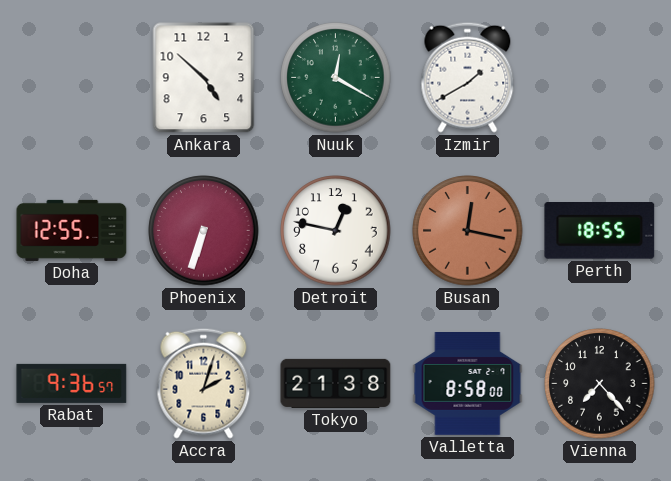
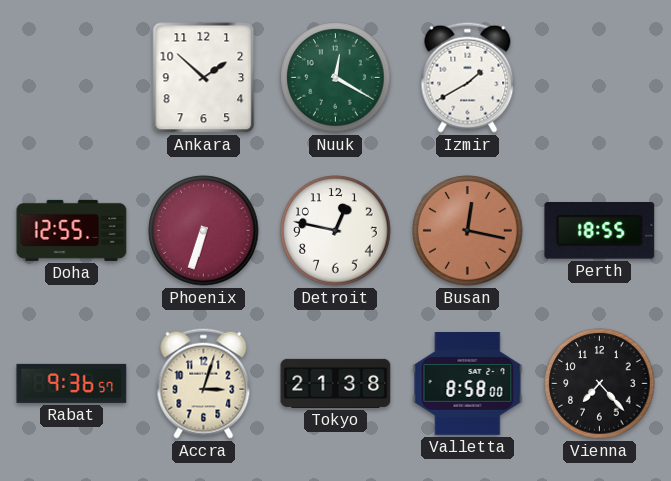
Ankara: 4:52 -> 1:52 (204, 78)
Accra: 2:03 -> 3:03 (204, 383)
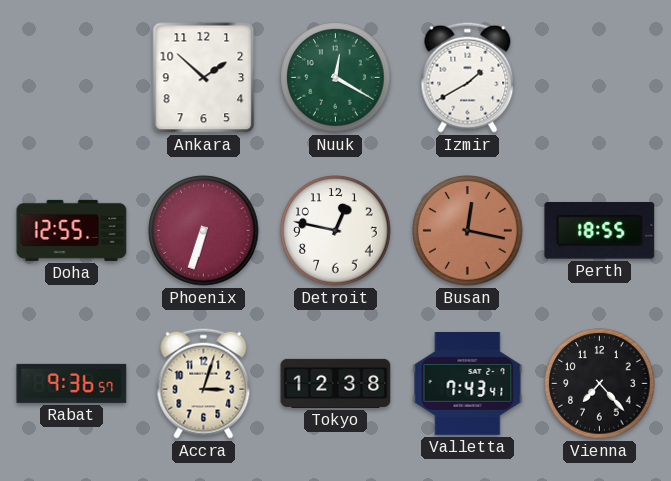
Tokyo: 21:38 -> 12:38 (336, 383)
Valletta: 8:58 -> 7:43 (468, 384)
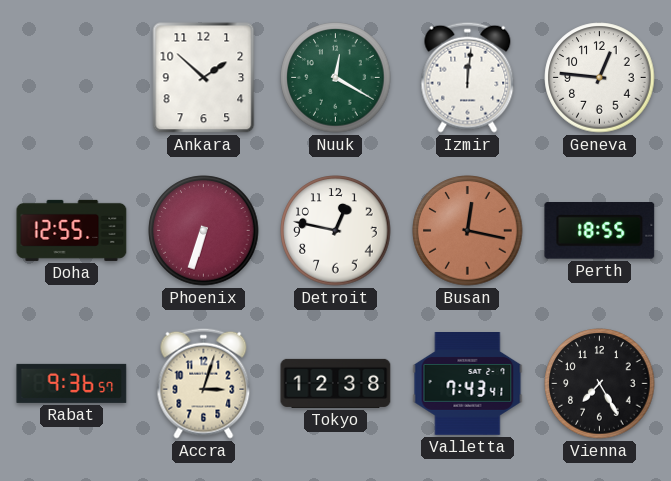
Izmir: 1:40 -> 12:01 (468, 77)
Geneva: none -> 12:46 (600, 78)
Vienna: 7:23 -> 7:25 (600, 384)
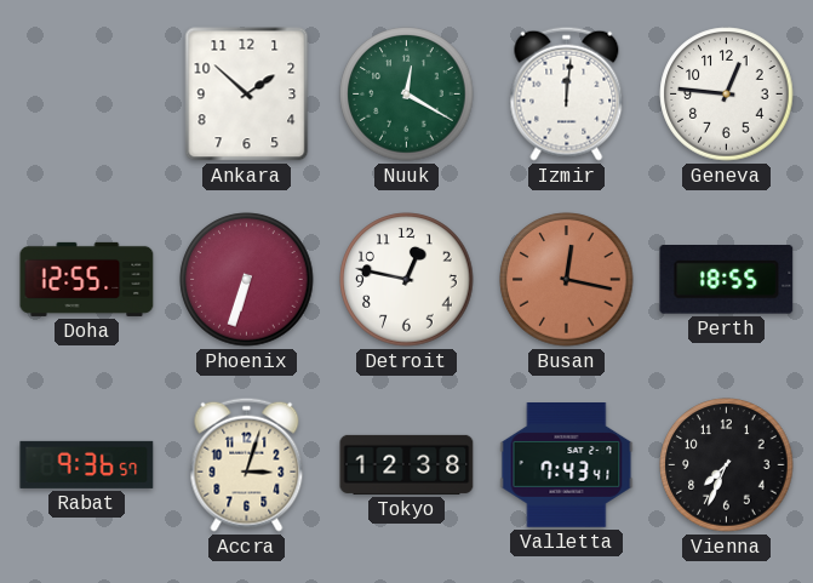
Vienna: 7:25 -> 7:34 (727, 465)
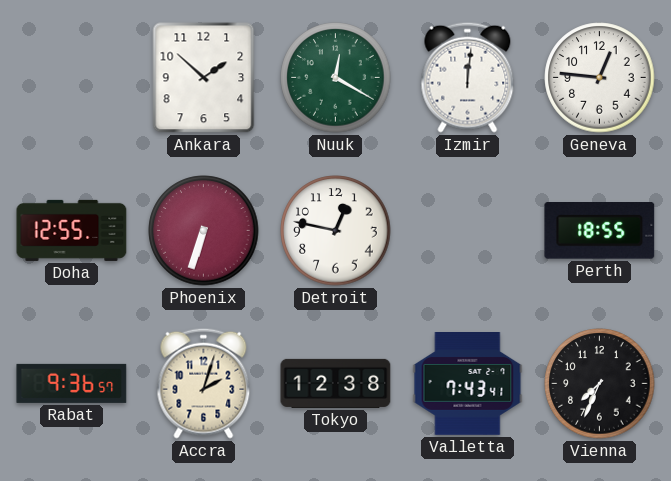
Busan: 12:17 -> none (567, 280)
Accra: 3:03 -> 2:03 (204, 383)
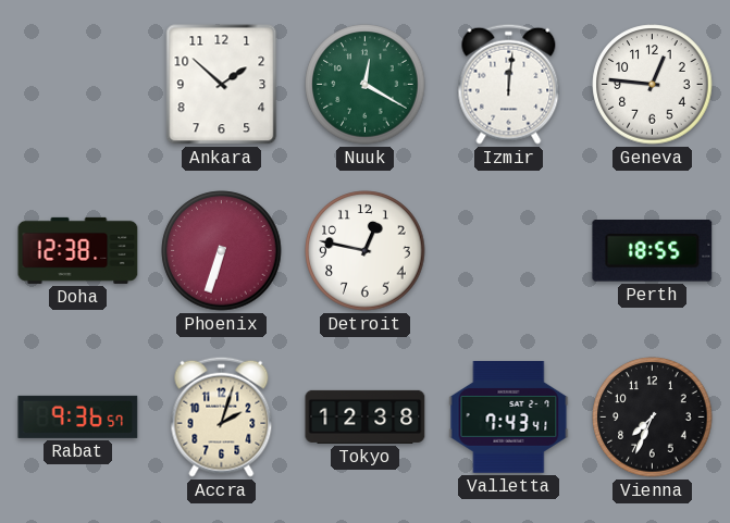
Doha: 12:55 -> 12:38 (78, 250)
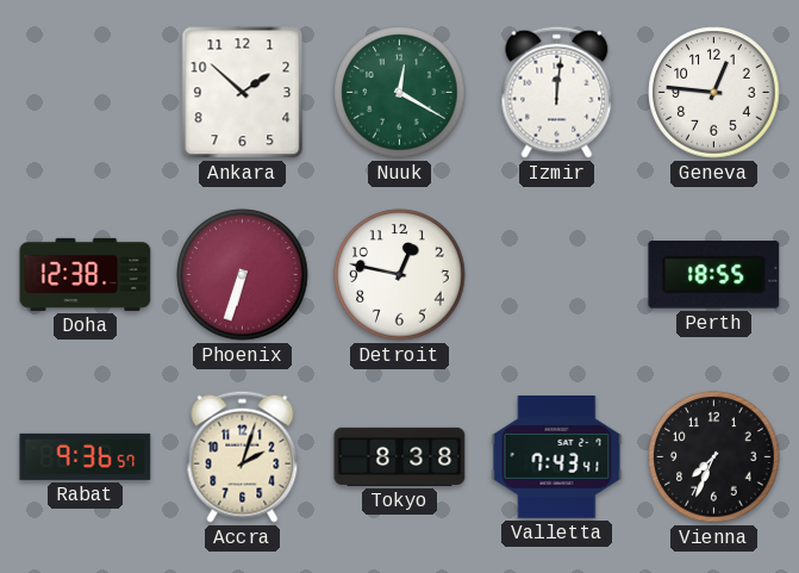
Tokyo: 12:38 -> 8:38 (400, 456)
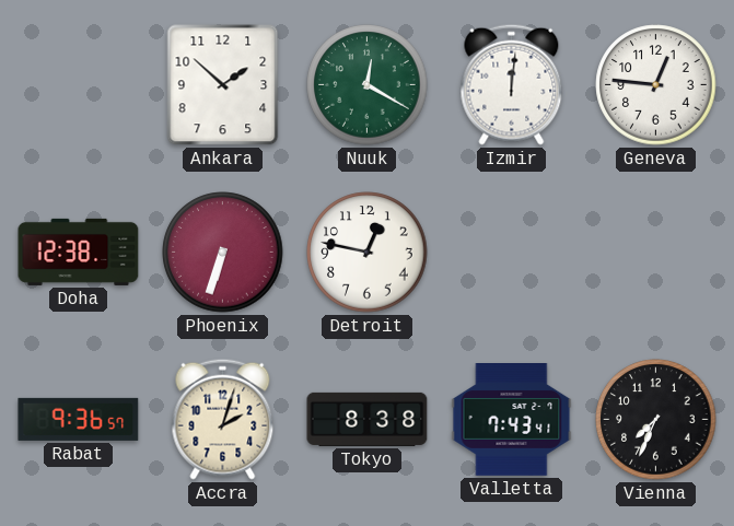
Perth: 18:55 -> none (714, 275)
